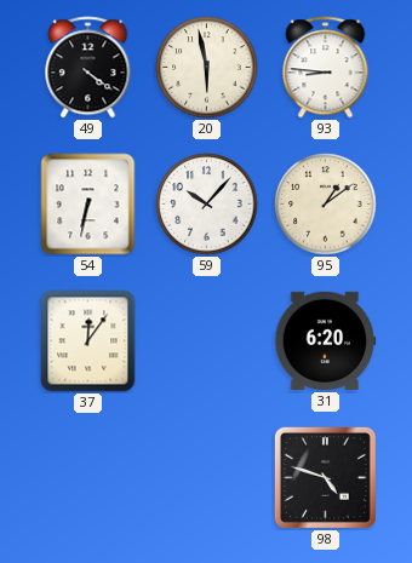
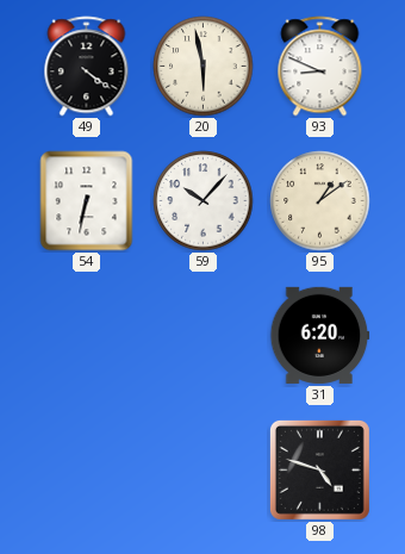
93: 8:46 -> 8:49 (320, 67)
37: 12:06 -> none (88, 341)
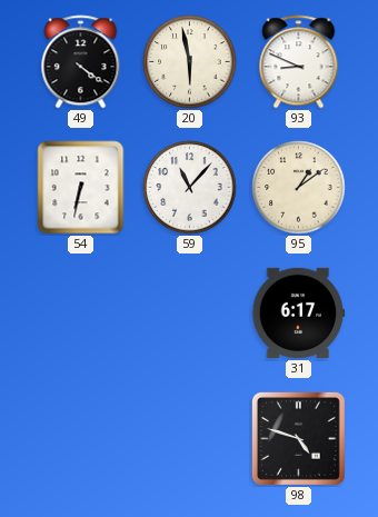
59: 10:07 -> 11:07 (190, 188)
31: 6:20 -> 6:17 (299, 312)
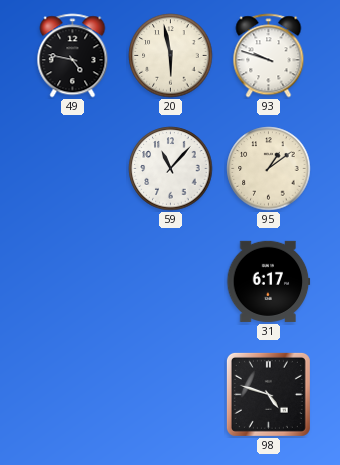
49: 4:21 -> 4:47 (73, 56)
93: 8:49 -> 9:48 (269, 56)
54: 6:32 -> none (81, 188)
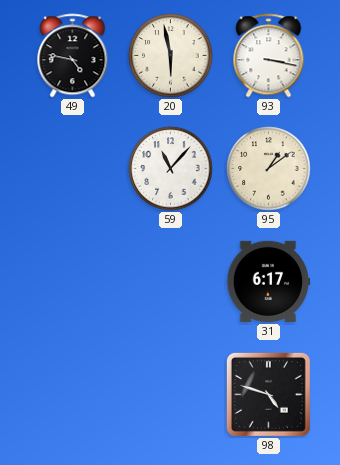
93: 9:48 -> 3:17 (269, 56)
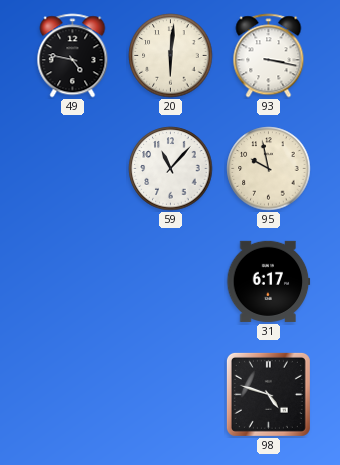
20: 5:58 -> 6:01 (171, 56)
95: 1:09 -> 9:58 (269, 169)
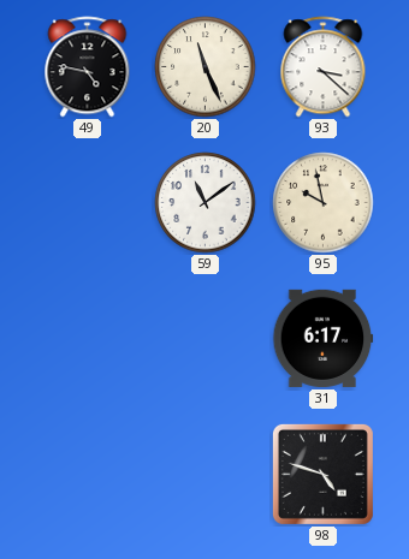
20: 6:01 -> 11:26 (206, 67)
93: 3:17 -> 3:22 (324, 67)
59: 11:07 -> 11:09 (206, 203)
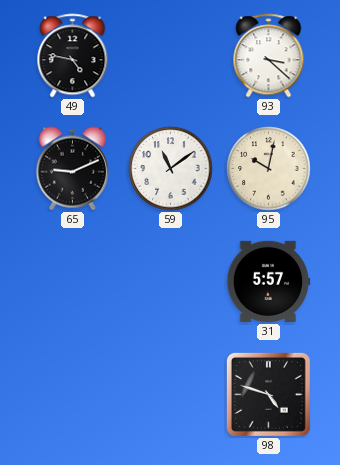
20: 11:26 -> none (206, 67)
65: none -> 9:11 (72, 169)
95: 9:58 -> 10:02 (269, 169)
31: 6:17 -> 5:57 (269, 281)
